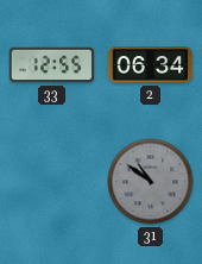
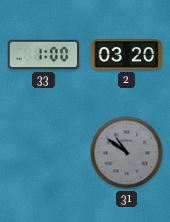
33: 12:55 -> 1:00 (44, 55)
2: 06:34 -> 03:20 (127, 55)
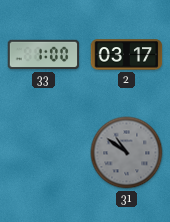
2: 03:20 -> 03:17 (127, 55)
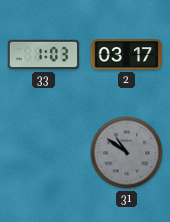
33: 1:00 -> 1:03 (44, 55)
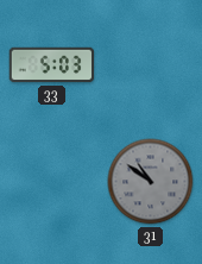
33: 1:03 -> 5:03 (52, 65)
2: 03:17 -> none (127, 55)
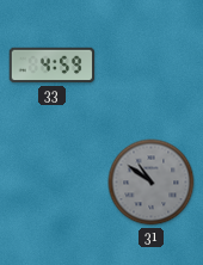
33: 5:03 -> 4:59 (53, 66)
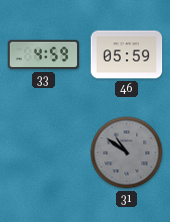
46: none -> 05:59 (127, 55)
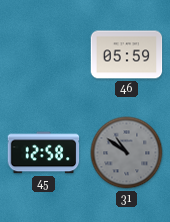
33: 4:59 -> none (44, 55)
45: none -> 12:58 (44, 153)
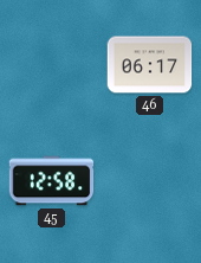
46: 05:59 -> 06:17 (150, 65)
31: 10:51 -> none (127, 153)
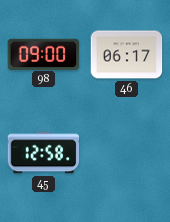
98: none -> 09:00 (44, 54)
